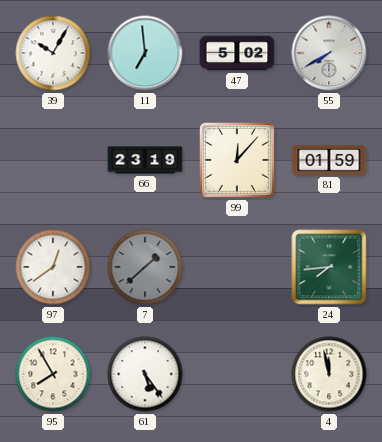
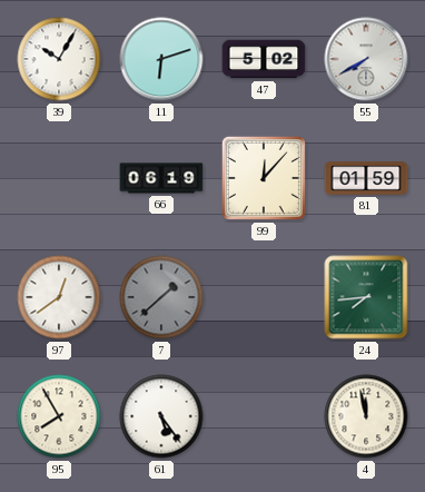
11: 6:59 -> 6:12 (161, 59)
66: 23:19 -> 06:19 (161, 178)
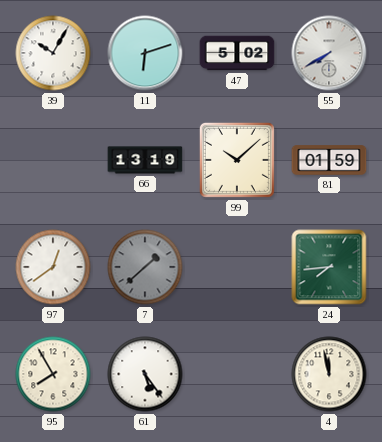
66: 06:19 -> 13:19 (145, 160)
99: 12:07 -> 10:08 (237, 160)
